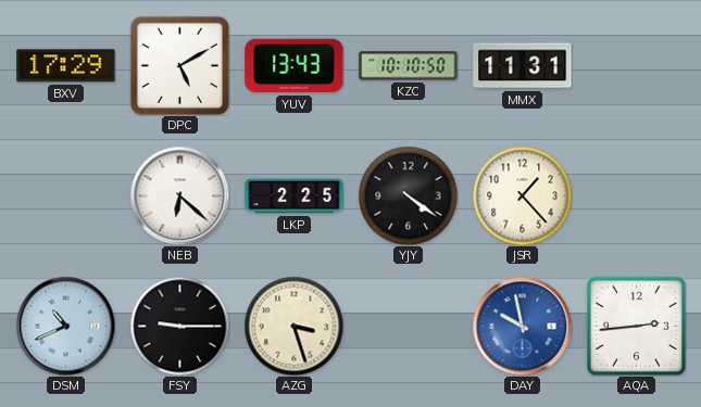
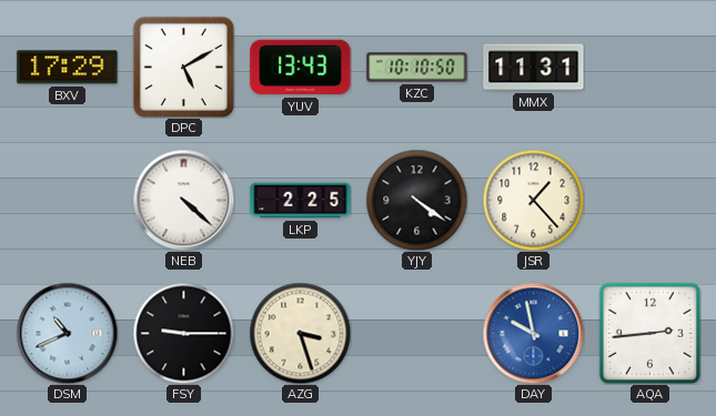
NEB: 6:22 -> 4:22 (183, 200)
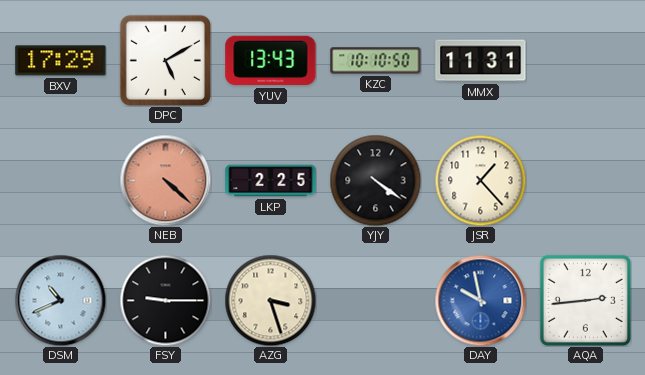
NEB dial: white -> salmon (165, 180)
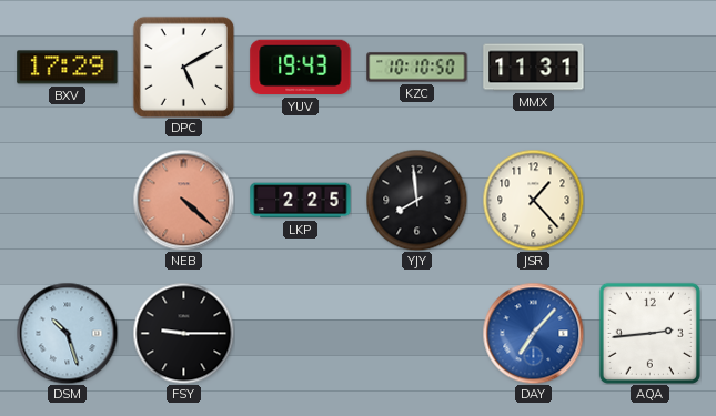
YUV: 13:43 -> 19:43 (301, 68)
YJY: 4:21 -> 7:59 (416, 200)
DSM: 10:41 -> 10:27 (67, 333)
AZG: 3:27 -> none (270, 300)
DAY: 9:58 -> 7:07 (533, 333)
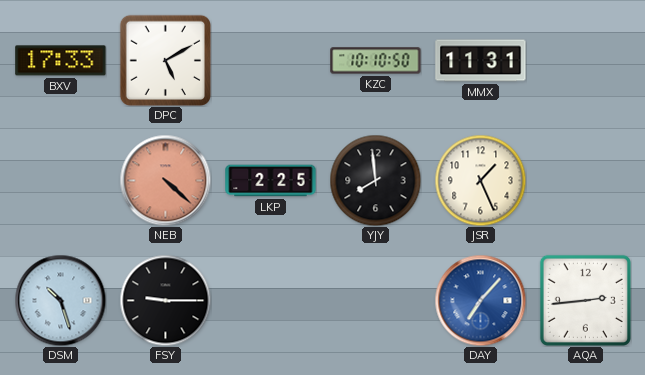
BXV: 17:29 -> 17:33 (61, 61)
YUV: 19:43 -> none (301, 68)
JSR: 1:23 -> 1:26 (480, 180)
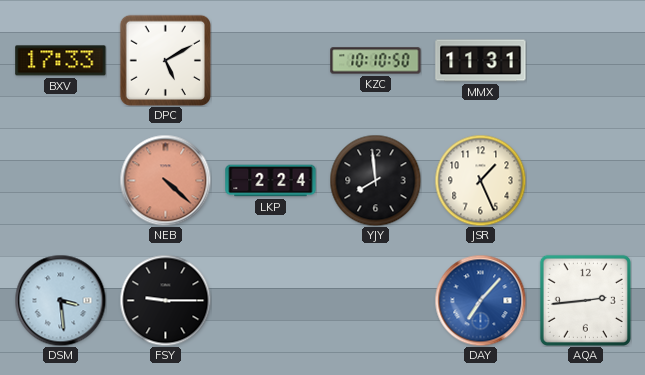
LKP: 2:25 -> 2:24 (271, 181)
DSM: 10:27 -> 3:29 (60, 300)
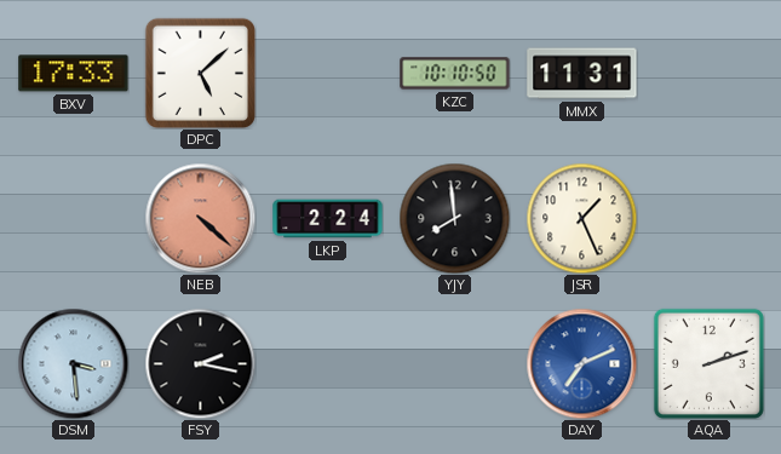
DPC: 5:10 -> 5:08 (200, 73)
FSY: 9:15 -> 2:17 (200, 363)
DAY: 7:07 -> 7:11 (581, 363)
AQA: 2:44 -> 2:12 (708, 363)
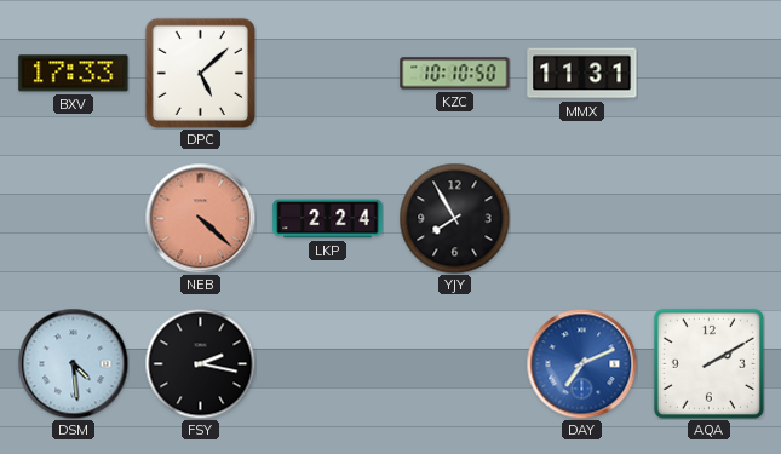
YJY: 7:59 -> 7:55 (454, 218)
JSR: 1:26 -> none (581, 218)
DSM: 3:29 -> 4:29 (73, 363)
AQA: 2:12 -> 2:10 (708, 363)
